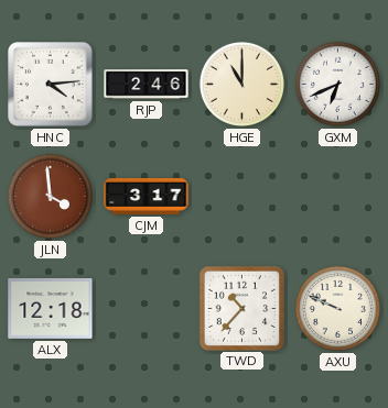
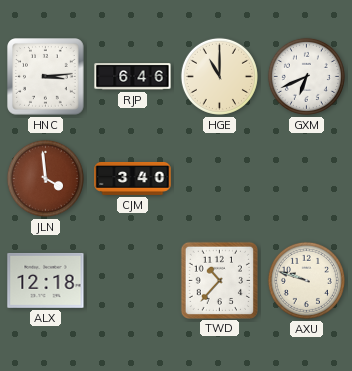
HNC: 4:14 -> 3:14 (46, 77)
RJP: 2:46 -> 6:46 (133, 77)
CJM: 3:17 -> 3:40 (133, 178)
AXU: 9:49 -> 9:48 (306, 280)
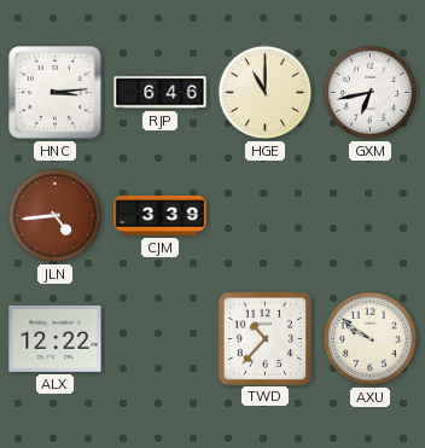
GXM: 6:41 -> 6:43 (369, 92)
JLN: 3:59 -> 4:44 (54, 215)
CJM: 3:40 -> 3:39 (161, 215)
ALX: 12:18 -> 12:22 (56, 338)
AXU: 9:48 -> 9:51 (369, 338)
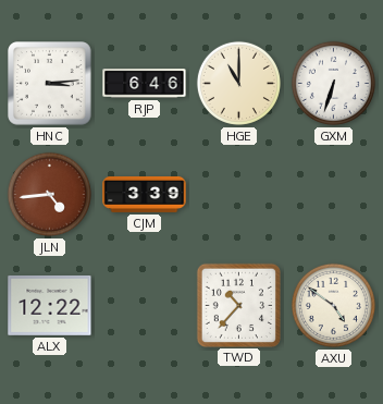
GXM: 6:43 -> 6:33 (333, 83)
AXU: 9:51 -> 4:51 (333, 305)
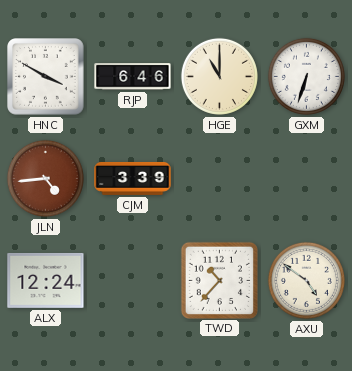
HNC: 3:14 -> 3:50 (46, 77)
ALX: 12:22 -> 12:24 (46, 280)
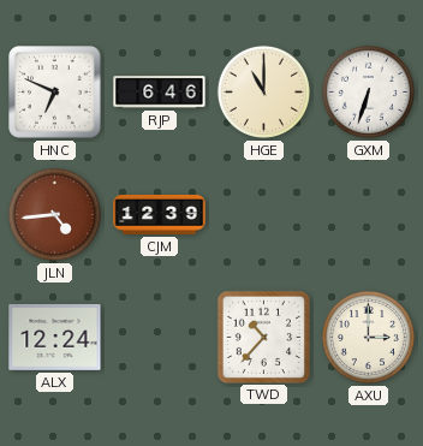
HNC: 3:50 -> 6:49 (55, 93)
CJM: 3:39 -> 12:39 (160, 214)
AXU: 4:51 -> 3:00 (368, 337)
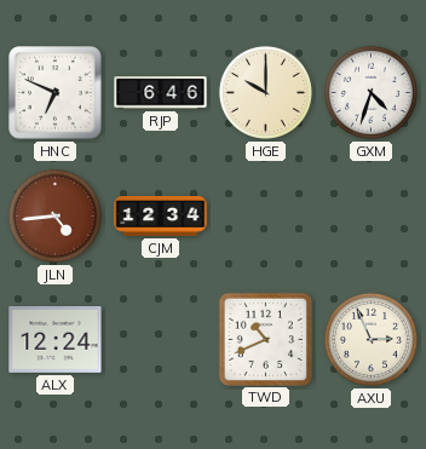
HGE: 11:00 -> 10:00 (265, 92)
GXM: 6:33 -> 4:33 (370, 92)
CJM: 12:39 -> 12:34 (161, 215)
TWD: 10:37 -> 10:41 (265, 339)
AXU: 3:00 -> 2:56 (370, 339)
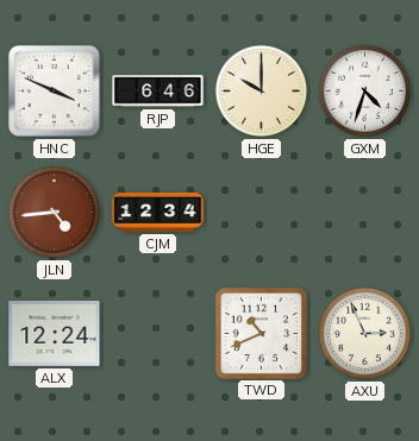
HNC: 6:49 -> 3:49 (55, 92)
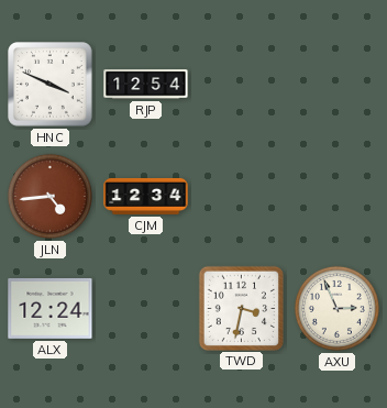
RJP: 6:46 -> 12:54 (146, 85)
HGE: 10:00 -> none (261, 90)
GXM: 4:33 -> none (364, 90)
TWD: 10:41 -> 3:32 (241, 308)
